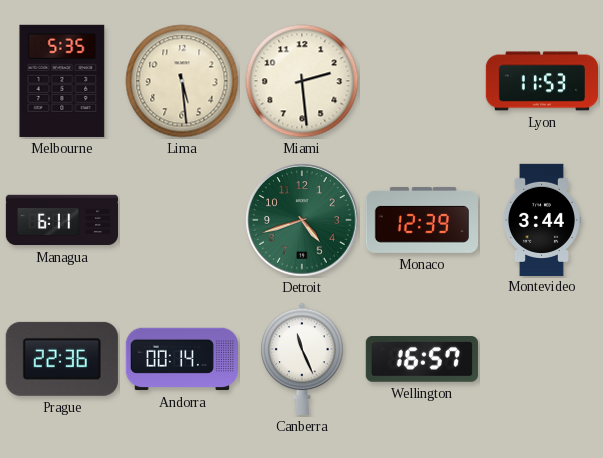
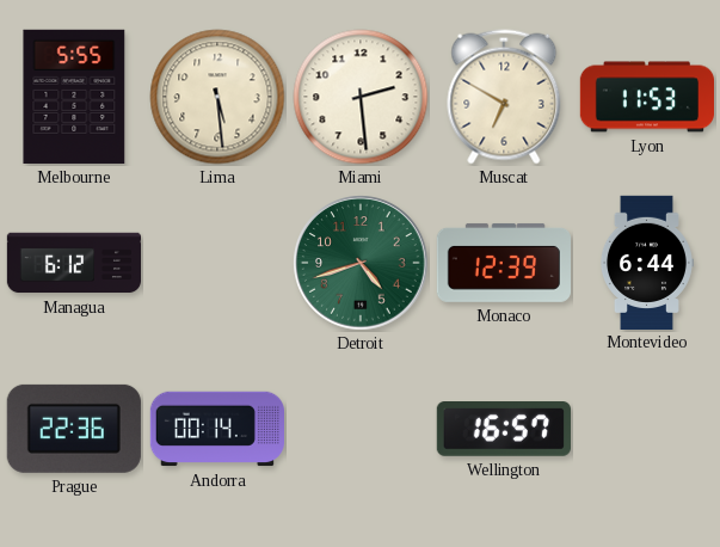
Melbourne: 5:35 -> 5:55 (74, 97)
Muscat: none -> 6:50 (504, 97)
Managua: 6:11 -> 6:12 (73, 263)
Montevideo: 3:44 -> 6:44 (646, 262)
Canberra: 11:26 -> none (302, 359)
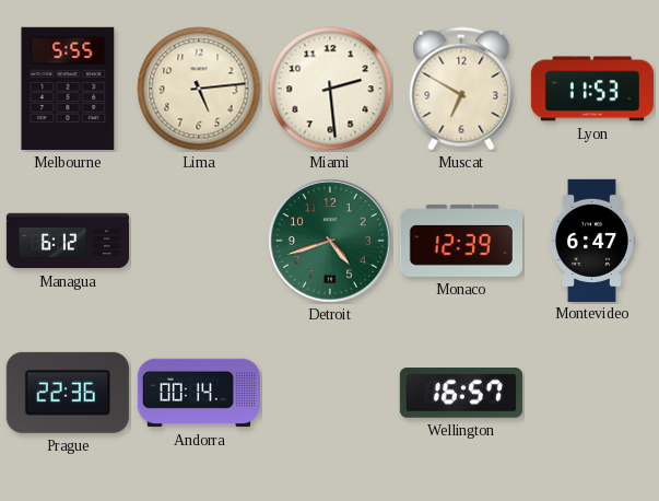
Lima: 5:29 -> 5:14 (199, 89)
Montevideo: 6:44 -> 6:47 (591, 240)
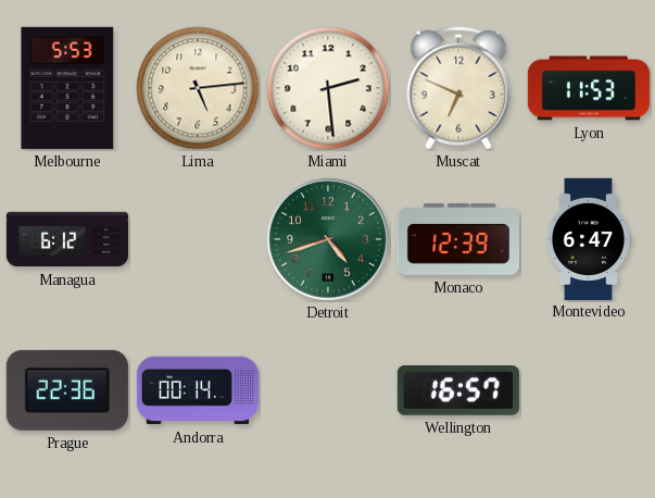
Melbourne: 5:55 -> 5:53 (67, 88)
Muscat: 6:50 -> 6:49 (458, 88)
